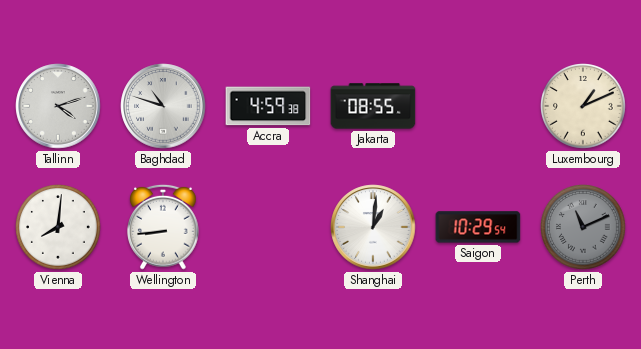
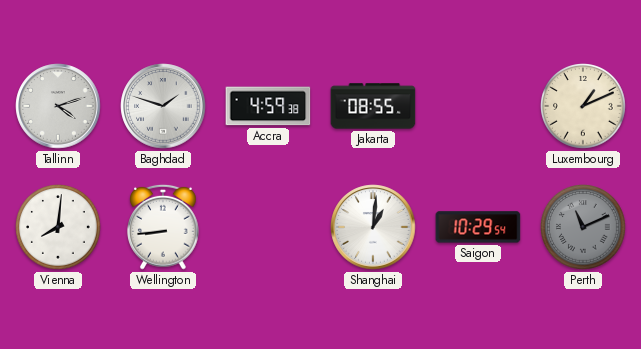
Baghdad: 10:48 -> 1:48 (163, 106)
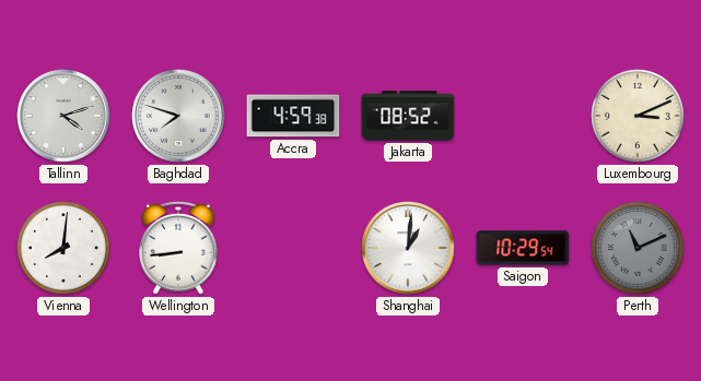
Baghdad: 1:48 -> 7:48 (178, 116)
Jakarta: 08:55 -> 08:52 (408, 116)
Luxembourg: 1:11 -> 3:11 (638, 116)
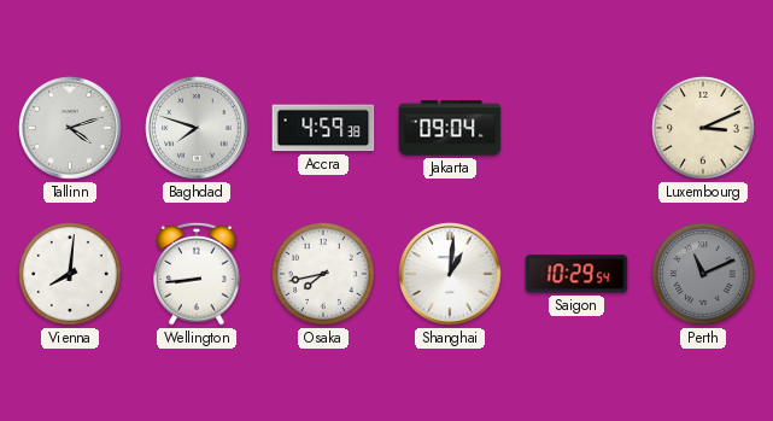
Jakarta: 08:52 -> 09:04 (450, 128)
Osaka: none -> 7:43 (323, 274)
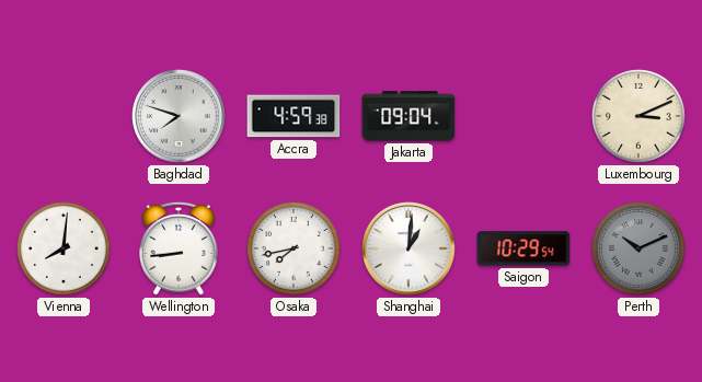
Tallinn: 4:12 -> none (70, 128)
Perth: 11:11 -> 10:11 (638, 248)
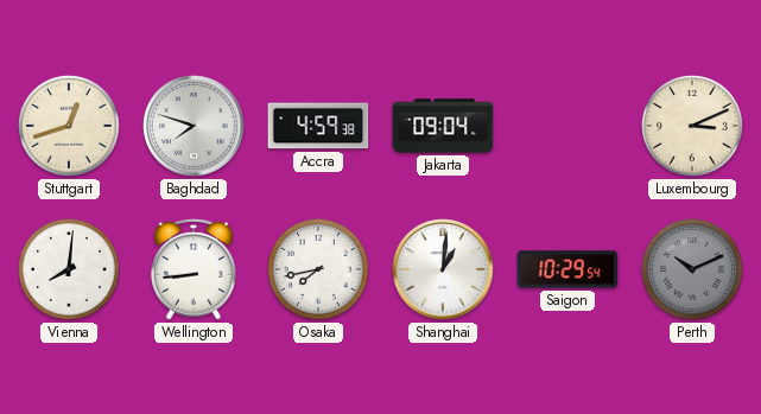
Stuttgart: none -> 12:42 (69, 126)
